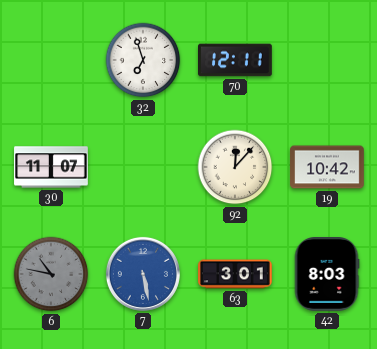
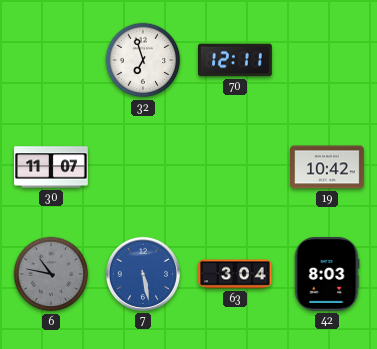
92: 12:07 -> none (235, 167)
63: 3:01 -> 3:04 (235, 274)
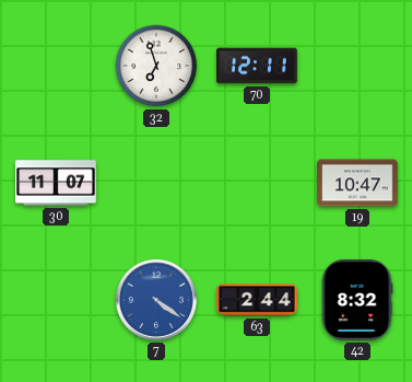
19: 10:42 -> 10:47 (357, 183)
6: 10:47 -> none (51, 274)
7: 5:28 -> 4:21 (156, 300)
63: 3:04 -> 2:44 (257, 300)
42: 8:03 -> 8:32 (357, 301)
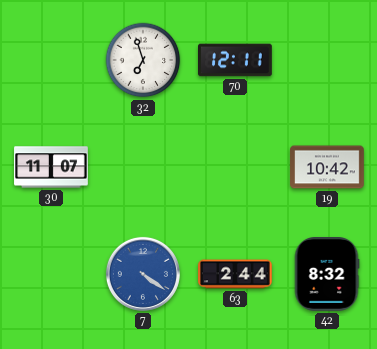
19: 10:47 -> 10:42 (327, 167)
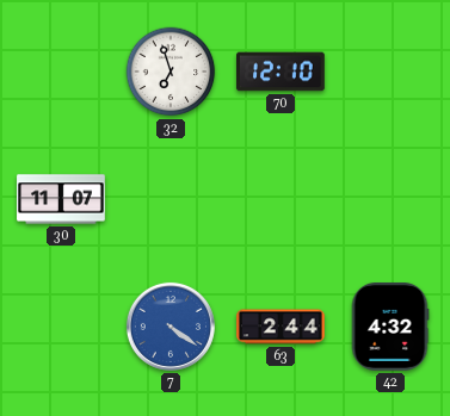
70: 12:11 -> 12:10 (281, 72)
19: 10:42 -> none (327, 167)
42: 8:32 -> 4:32 (390, 328)
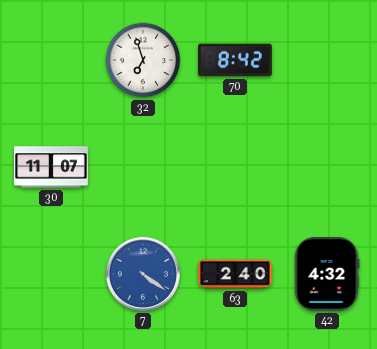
70: 12:10 -> 8:42 (235, 60)
63: 2:44 -> 2:40 (235, 274)
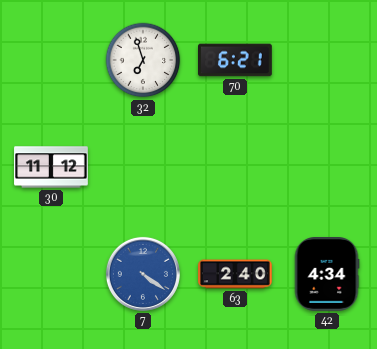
70: 8:42 -> 6:21 (235, 60)
30: 11:07 -> 11:12 (51, 167)
42: 4:32 -> 4:34 (327, 275)
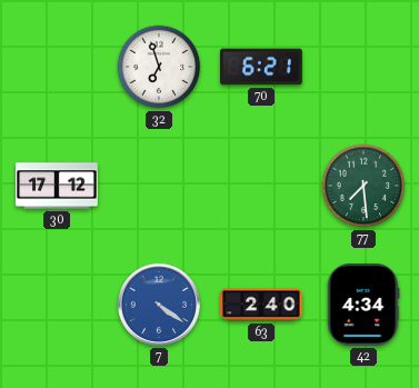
30: 11:12 -> 17:12 (57, 186)
77: none -> 7:29 (363, 186)
